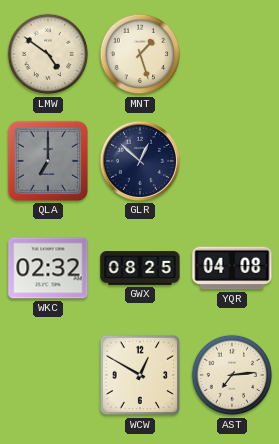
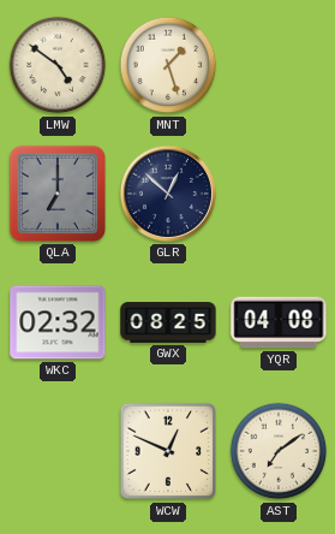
WCW: 12:50 -> 12:49 (168, 451)
AST: 7:14 -> 7:09 (279, 451)
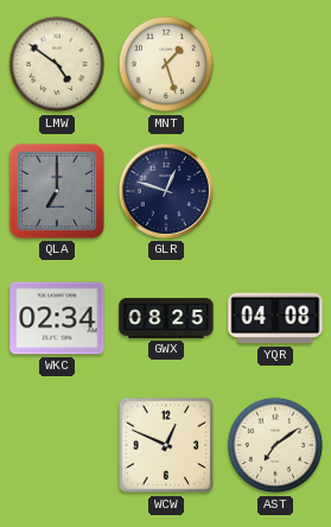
GLR: 12:52 -> 12:48 (166, 191)
WKC: 02:32 -> 02:34 (57, 318)
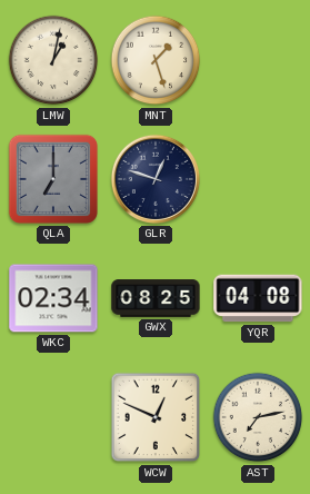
LMW: 4:51 -> 1:02 (53, 60)
AST: 7:09 -> 7:13 (258, 417)
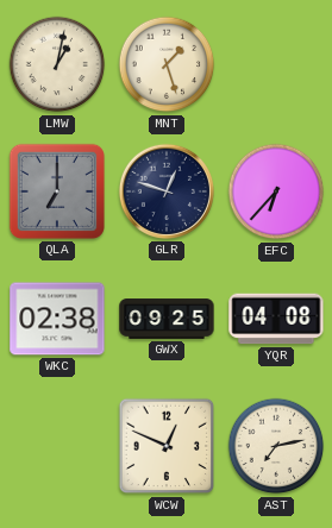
EFC: none -> 6:37 (276, 191)
WKC: 02:34 -> 02:38 (57, 319)
GWX: 08:25 -> 09:25 (167, 319)
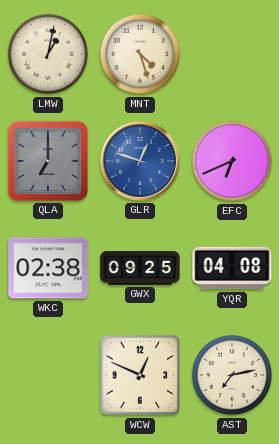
MNT: 1:27 -> 4:27 (140, 54)
GLR dial: navy -> blue (140, 161)
EFC: 6:37 -> 6:41 (232, 161)
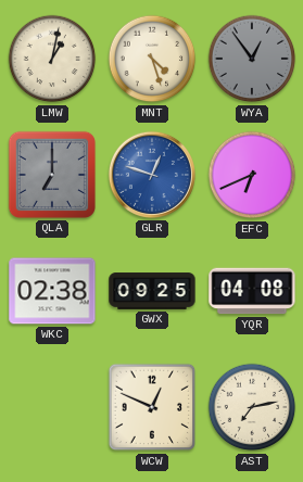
WYA: none -> 12:54 (252, 59)
